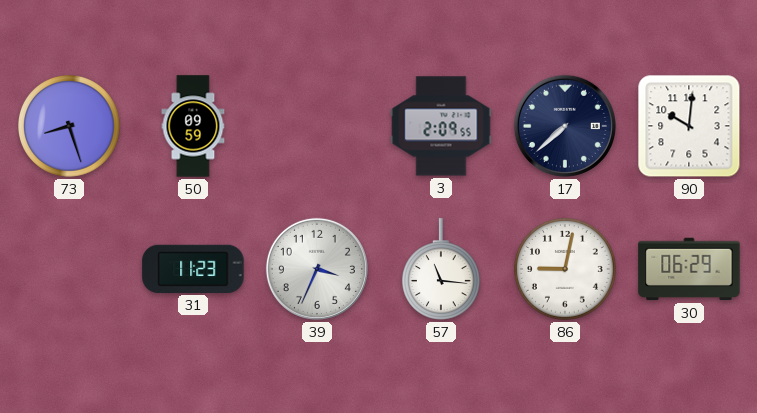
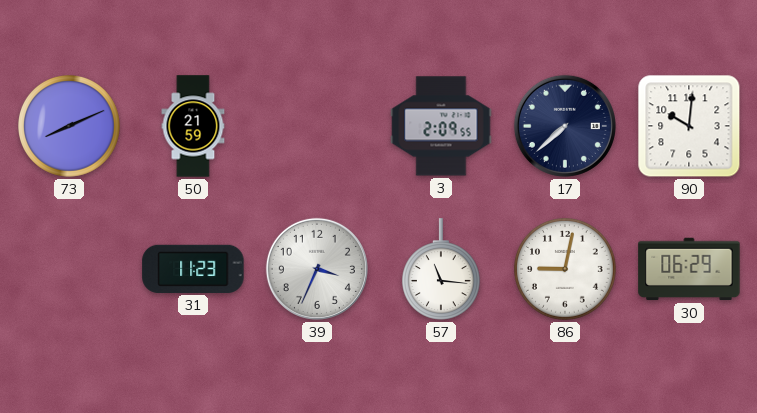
73: 8:27 -> 8:11 (70, 127)
50: 09:59 -> 21:59 (193, 126)
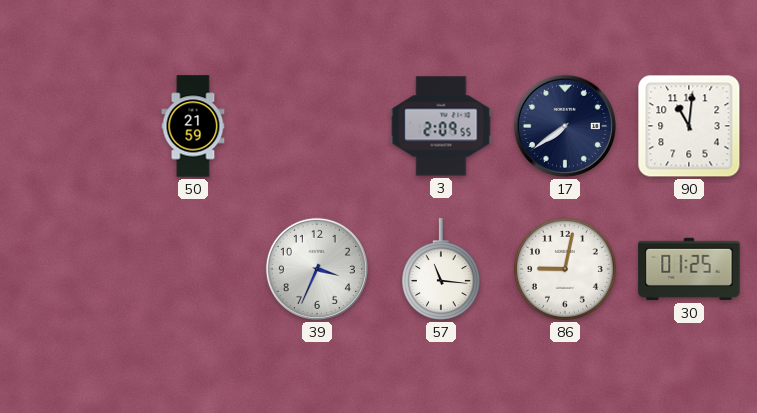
73: 8:11 -> none (70, 127)
17: 7:38 -> 7:39 (565, 126)
90: 10:01 -> 11:01 (689, 126)
31: 11:23 -> none (193, 269)
30: 06:29 -> 01:25 (689, 269)
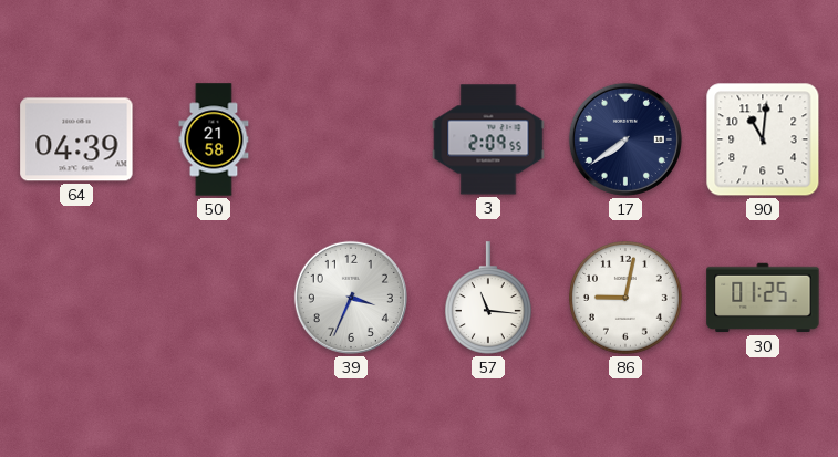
64: none -> 04:39 (76, 139)
50: 21:59 -> 21:58 (214, 139)
